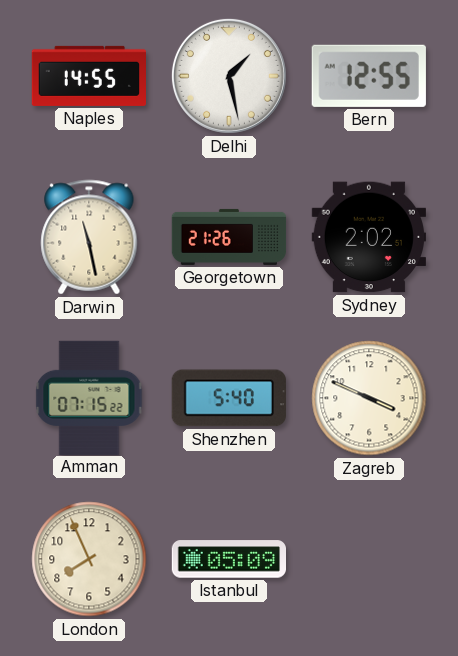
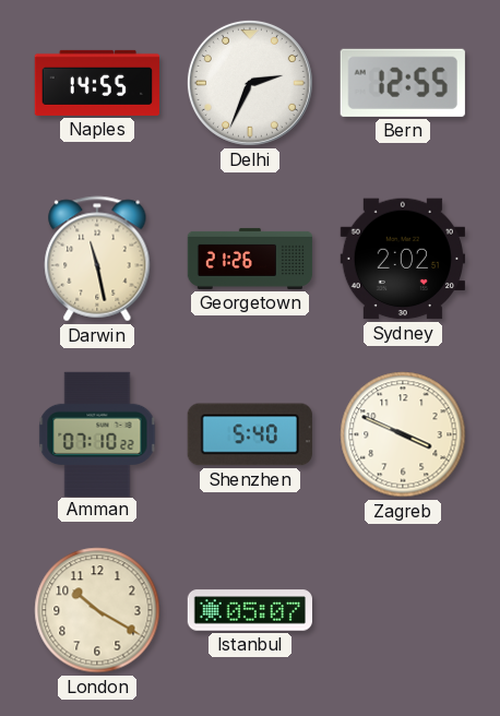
Delhi: 1:28 -> 2:34 (250, 83)
Amman: 07:15 -> 07:10 (97, 433)
London: 7:56 -> 10:20 (97, 610)
Istanbul: 05:09 -> 05:07 (249, 610)
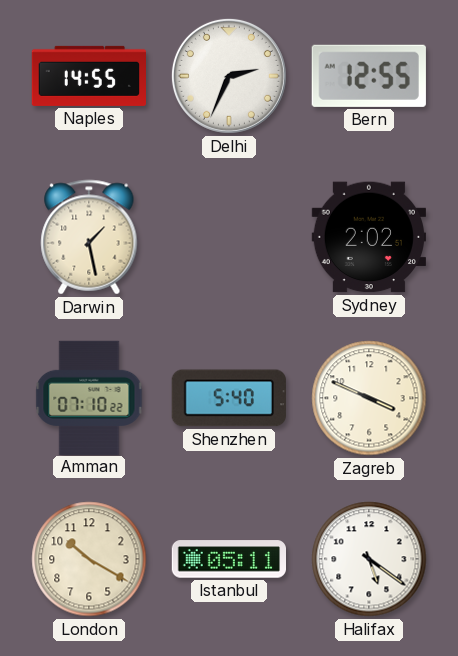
Darwin: 11:28 -> 1:28 (89, 237)
Georgetown: 21:26 -> none (250, 259)
Istanbul: 05:07 -> 05:11 (228, 559)
Halifax: none -> 5:21 (369, 559)
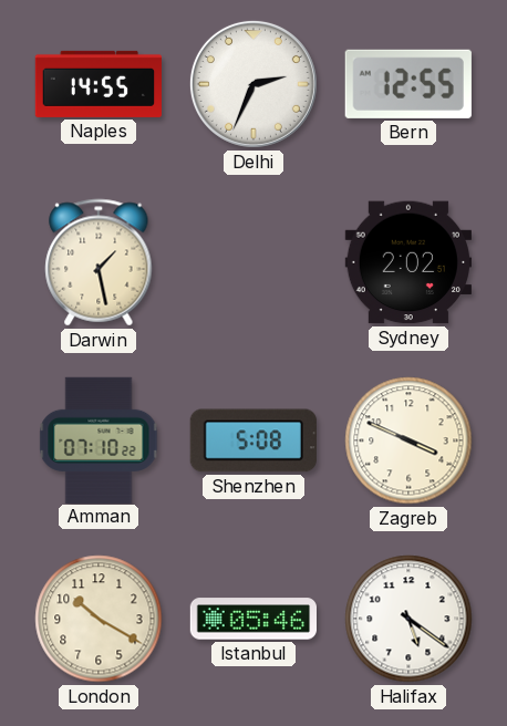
Shenzhen: 5:40 -> 5:08 (253, 440)
Istanbul: 05:11 -> 05:46 (252, 619)
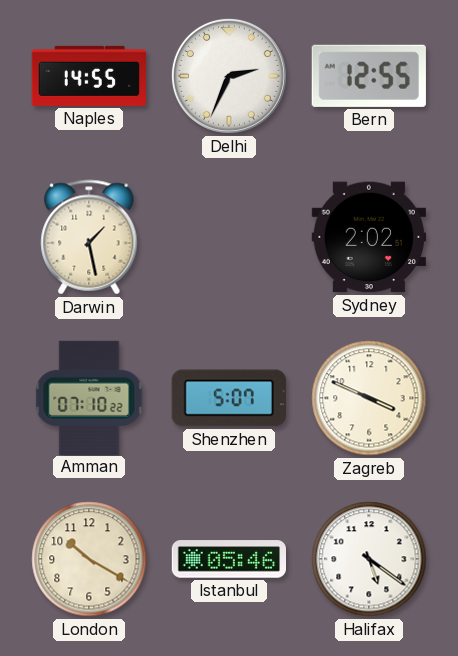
Shenzhen: 5:08 -> 5:07 (229, 398)
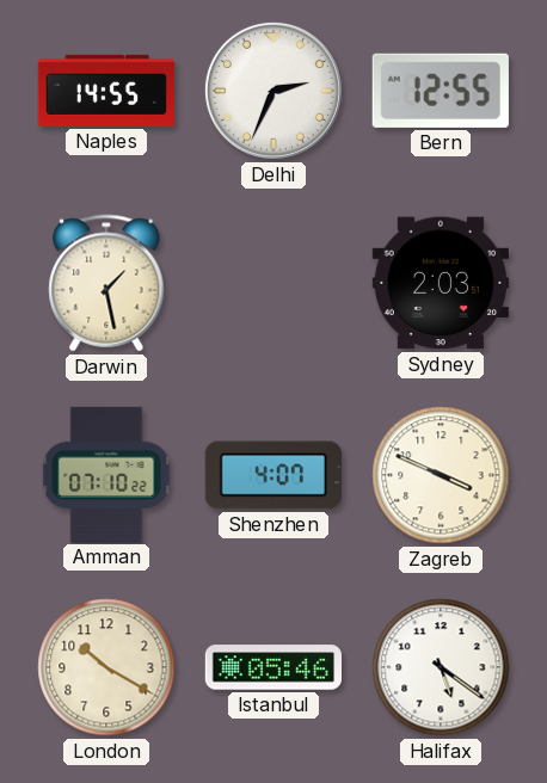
Sydney: 2:02 -> 2:03 (440, 283)
Shenzhen: 5:07 -> 4:07 (273, 475)
